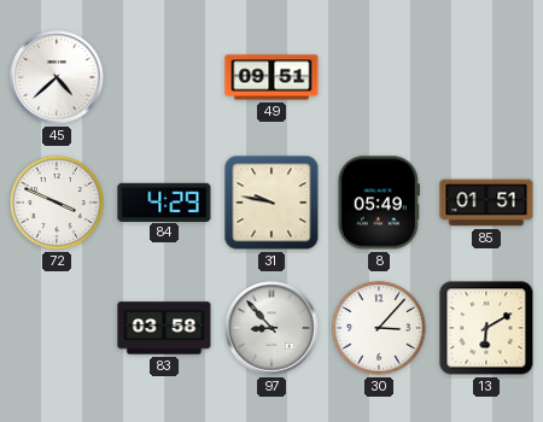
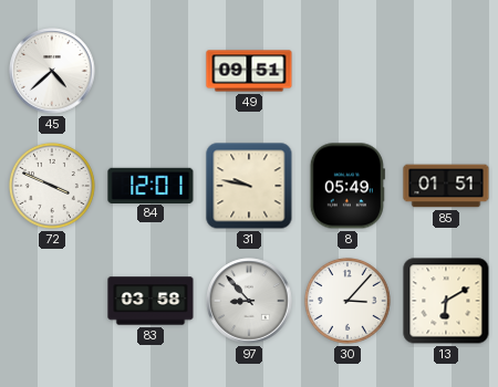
84: 4:29 -> 12:01 (151, 185)
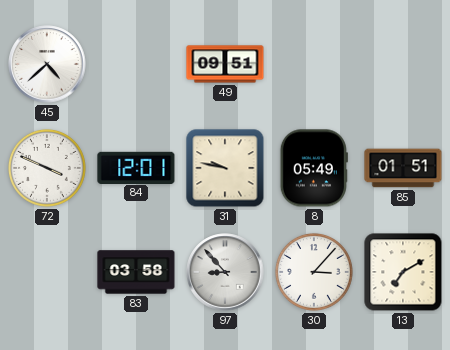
13: 6:10 -> 7:10 (403, 272)
